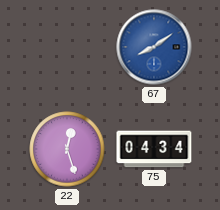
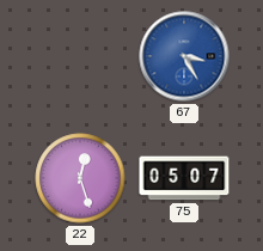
67: 8:09 -> 3:25 (184, 56)
75: 04:34 -> 05:07 (184, 178)
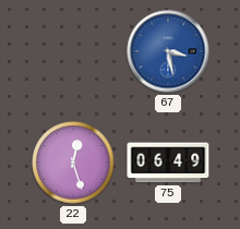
67: 3:25 -> 3:28 (168, 51)
75: 05:07 -> 06:49 (168, 162)
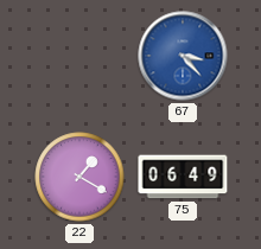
67: 3:28 -> 3:23 (183, 56)
22: 12:27 -> 1:20 (79, 177)
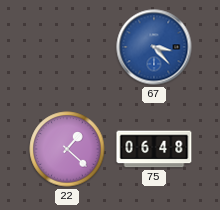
22: 1:20 -> 1:22 (67, 149)
75: 06:49 -> 06:48 (154, 149)
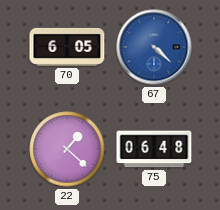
70: none -> 6:05 (67, 47)
67: 3:23 -> 4:22 (154, 47)
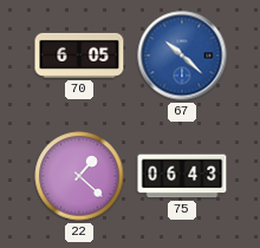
67: 4:22 -> 10:22 (182, 56)
75: 06:48 -> 06:43 (182, 176)
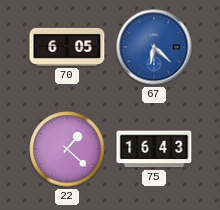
67: 10:22 -> 6:22 (154, 47)
75: 06:43 -> 16:43 (154, 149)
